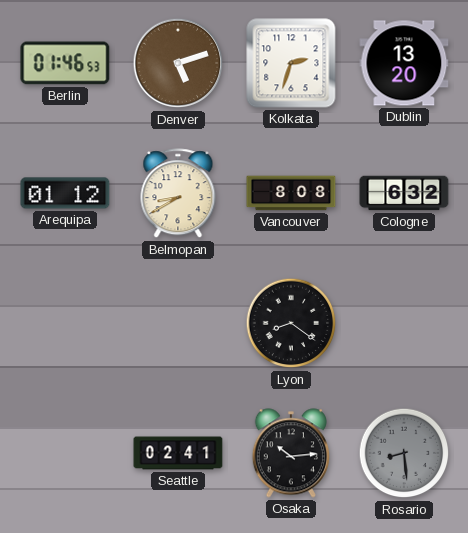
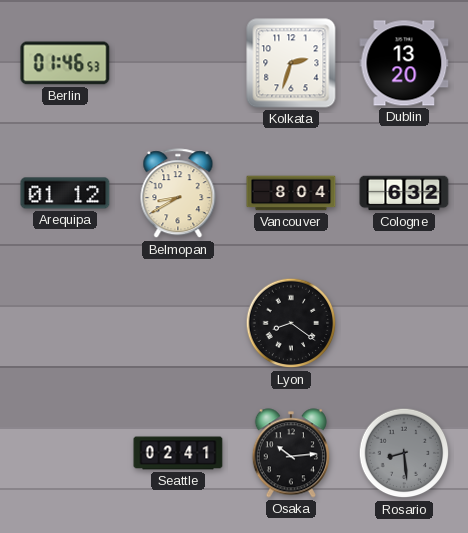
Denver: 5:12 -> none (178, 63)
Vancouver: 8:08 -> 8:04 (291, 193)
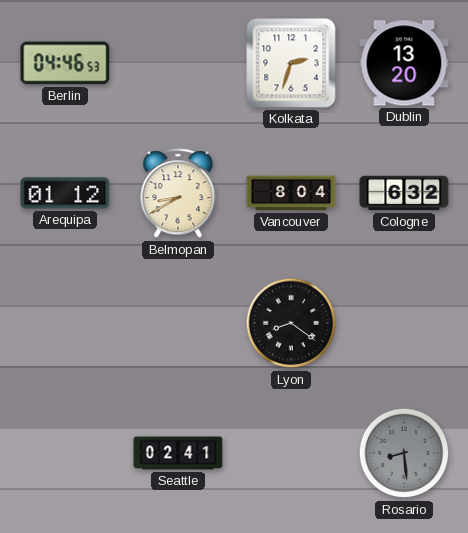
Berlin: 01:46 -> 04:46 (65, 63)
Osaka: 10:14 -> none (291, 453)
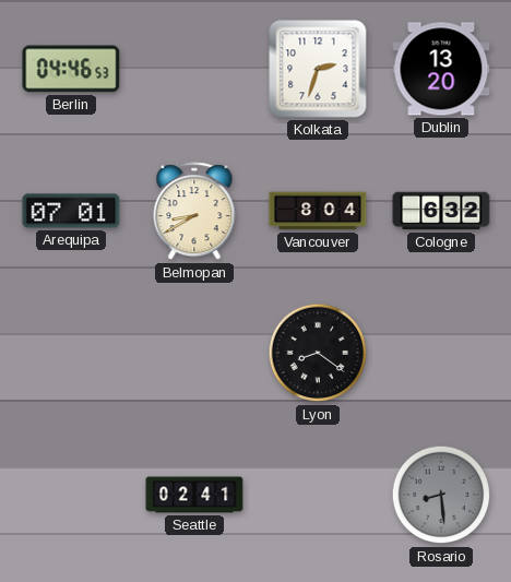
Arequipa: 01:12 -> 07:01 (71, 211)
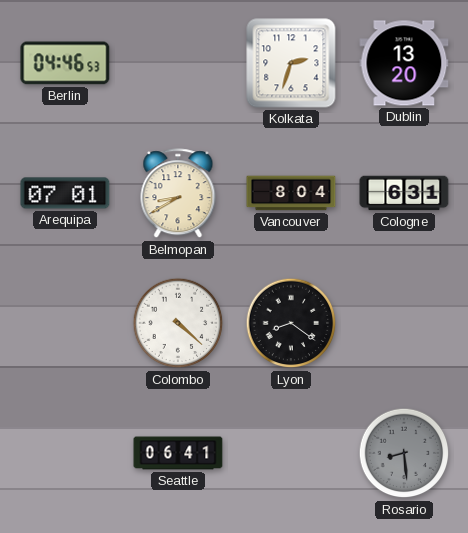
Cologne: 6:32 -> 6:31 (404, 193)
Colombo: none -> 4:22 (178, 323)
Seattle: 02:41 -> 06:41 (178, 453)
